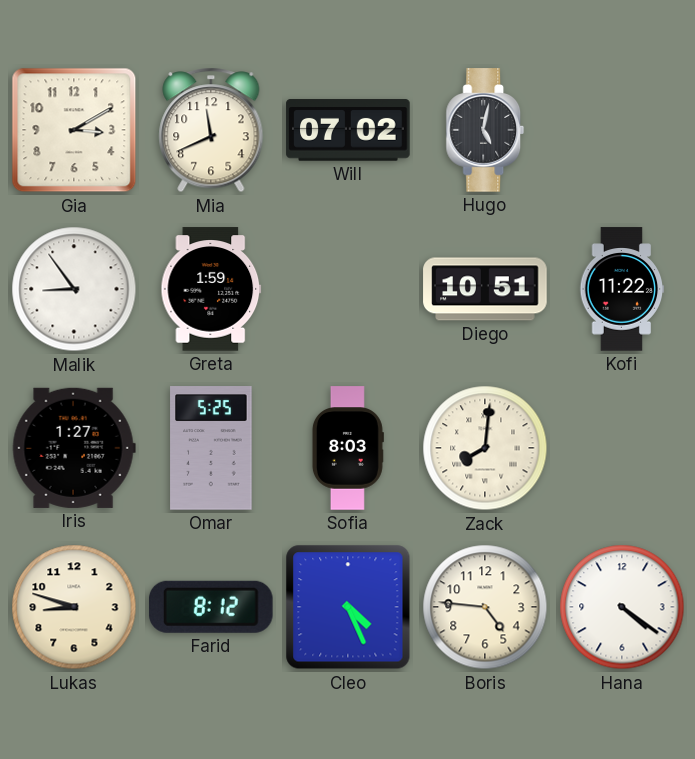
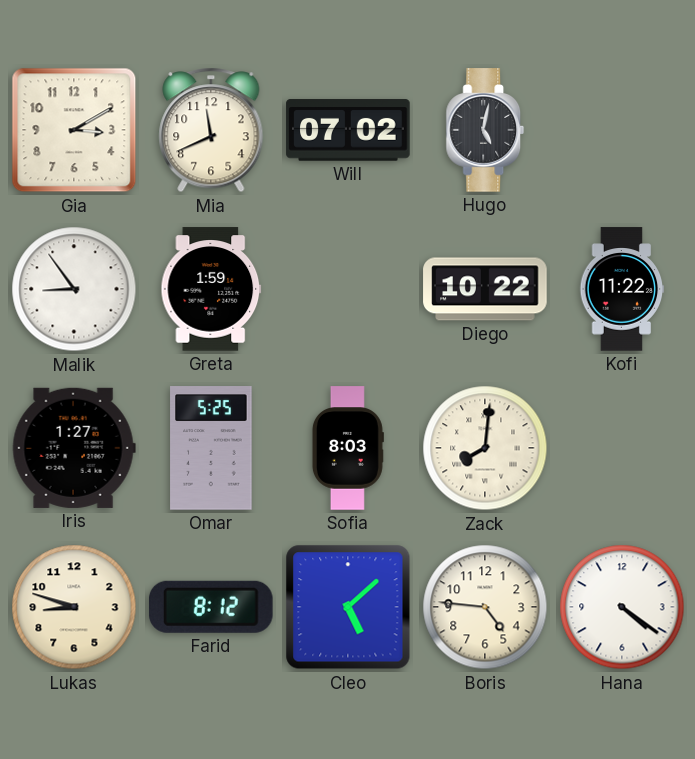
Diego: 10:51 -> 10:22 (485, 289)
Cleo: 4:26 -> 5:08 (348, 607)
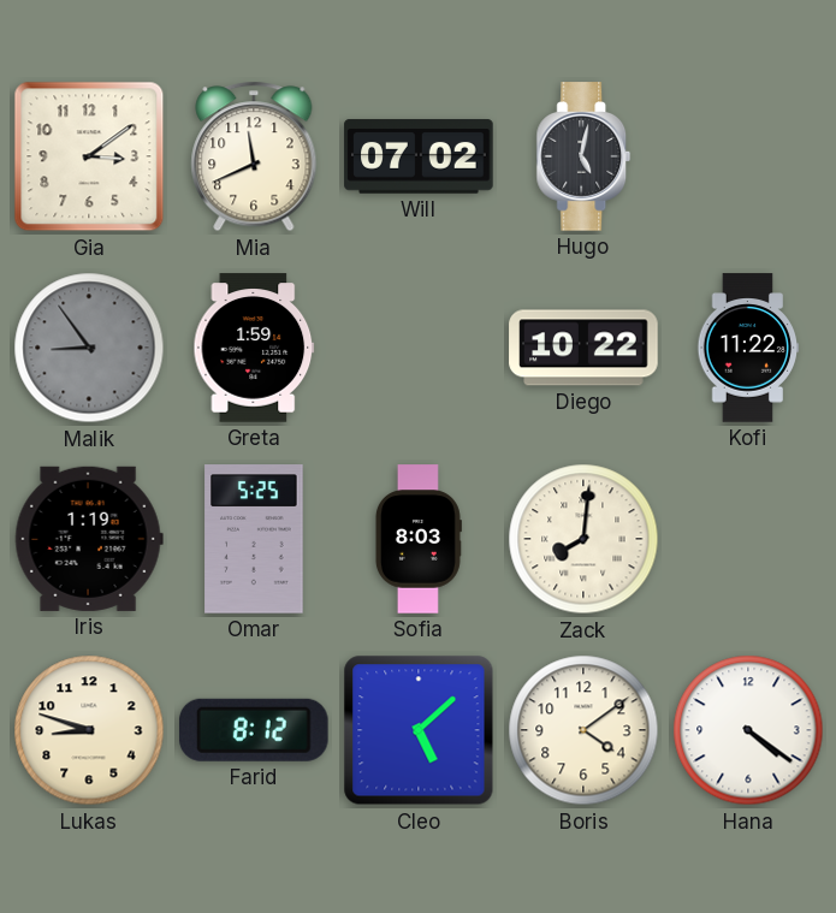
Gia: 3:10 -> 3:09 (89, 156)
Malik dial: white -> grey (89, 348)
Iris: 1:27 -> 1:19 (89, 539)
Boris: 4:46 -> 4:09 (583, 730)
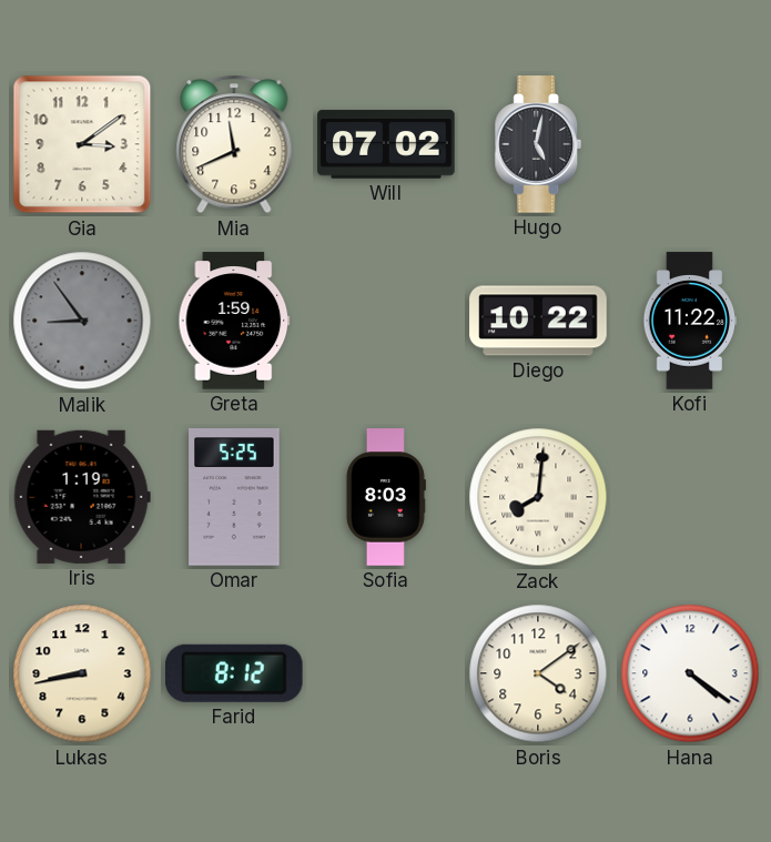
Lukas: 8:48 -> 8:43 (82, 673)
Cleo: 5:08 -> none (419, 730)
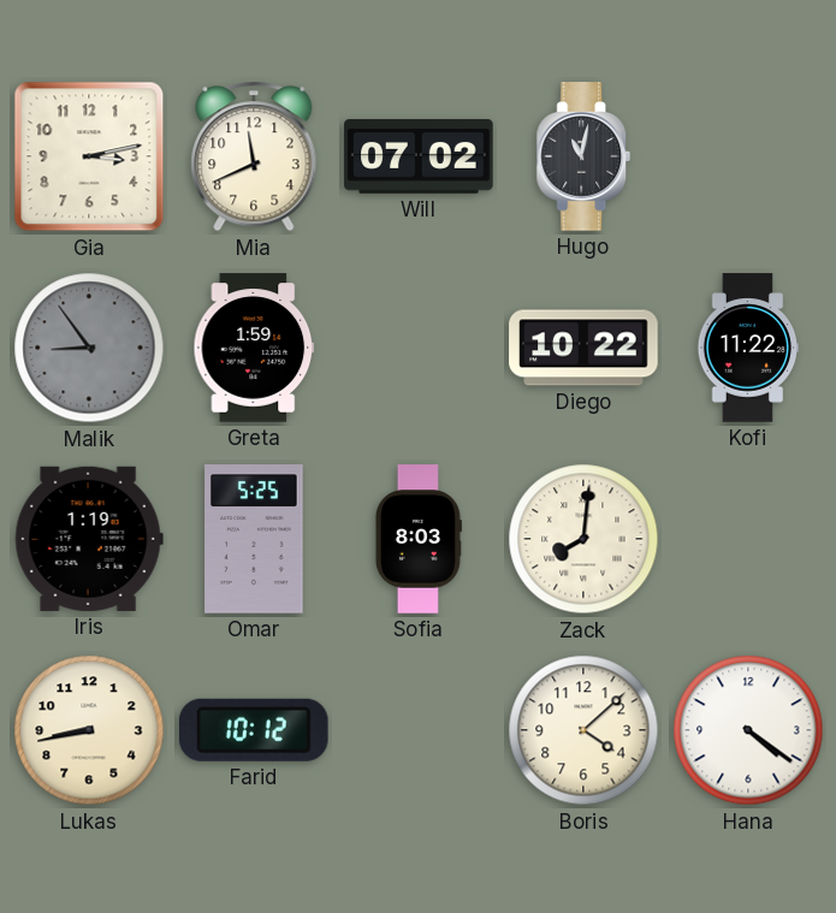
Gia: 3:09 -> 3:13 (89, 156)
Hugo: 5:02 -> 11:02 (583, 156)
Farid: 8:12 -> 10:12 (254, 730)
Boris: 4:09 -> 4:08 (583, 730)
